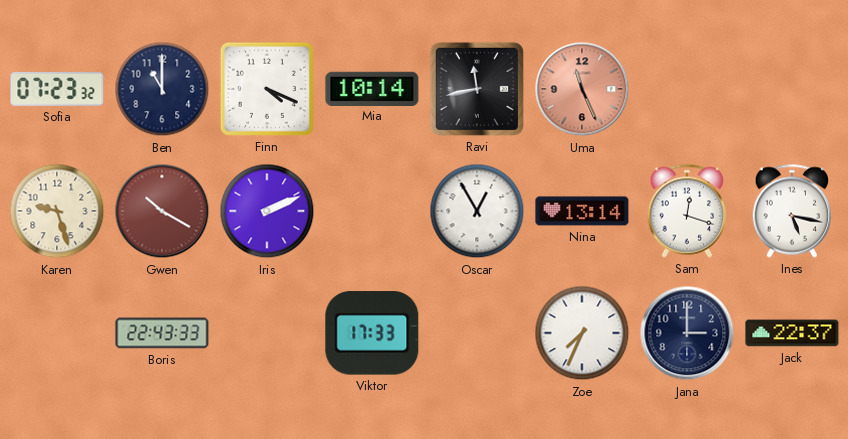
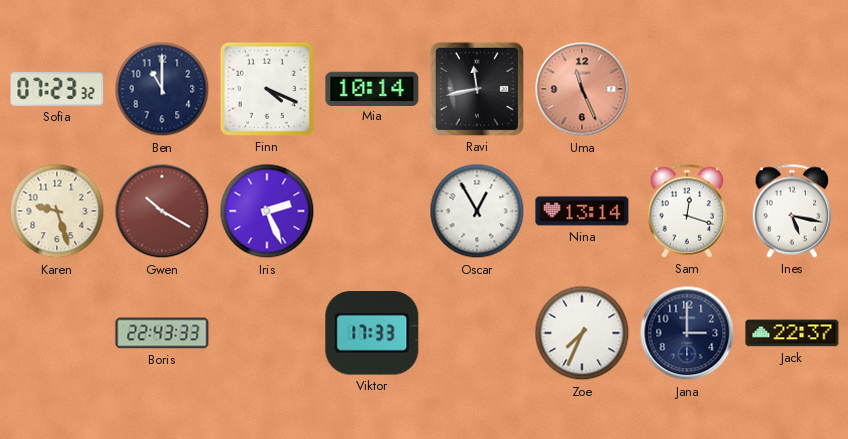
Iris: 2:11 -> 2:26 (267, 211)
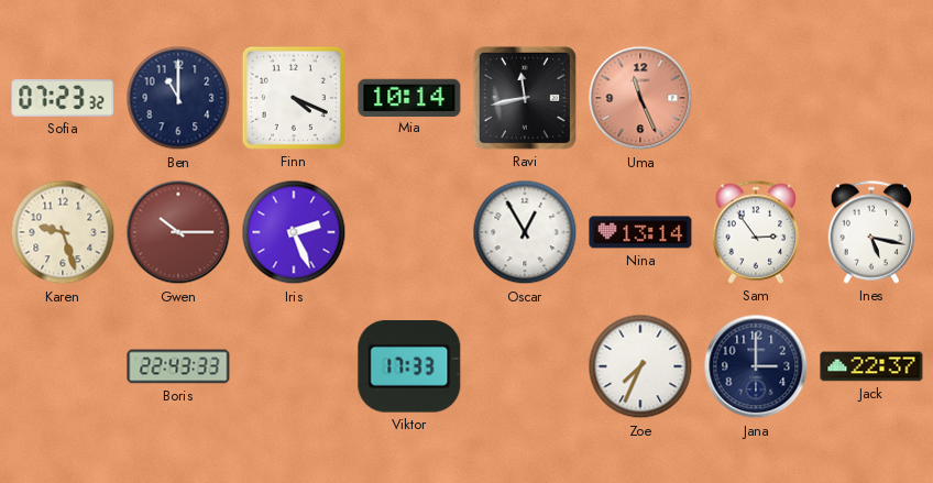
Gwen: 10:20 -> 10:15 (178, 232)
Sam: 12:18 -> 2:54 (756, 232)
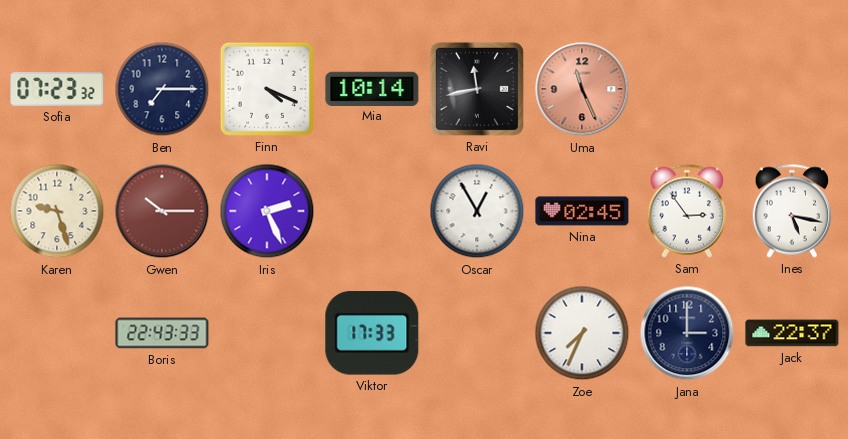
Ben: 11:00 -> 7:15 (162, 89)
Nina: 13:14 -> 02:45 (582, 211)
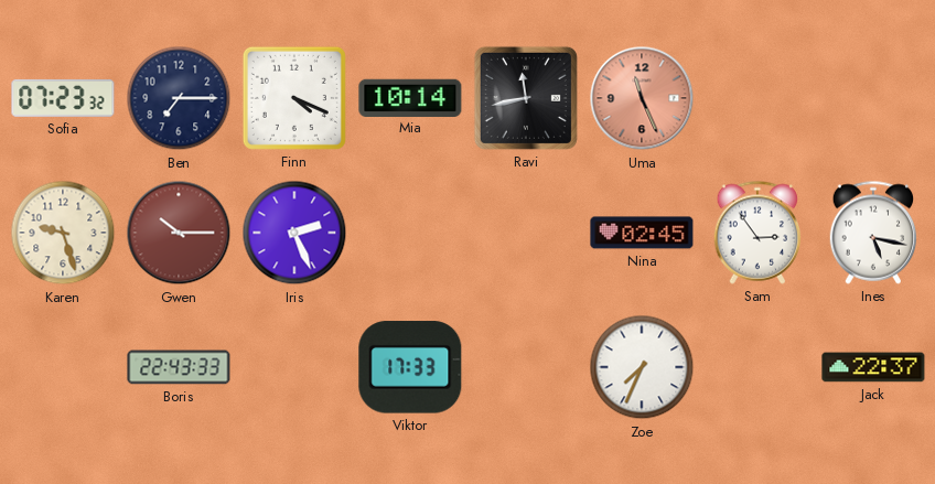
Oscar: 12:55 -> none (477, 211)
Jana: 3:00 -> none (687, 333)
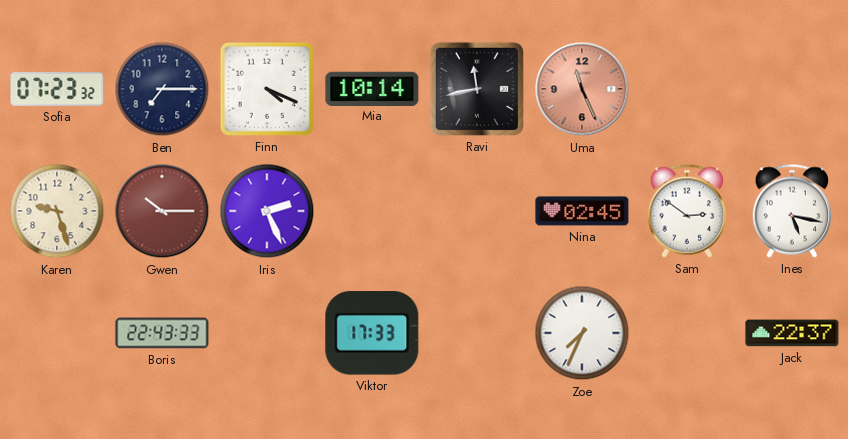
Sam: 2:54 -> 2:51 (687, 211)
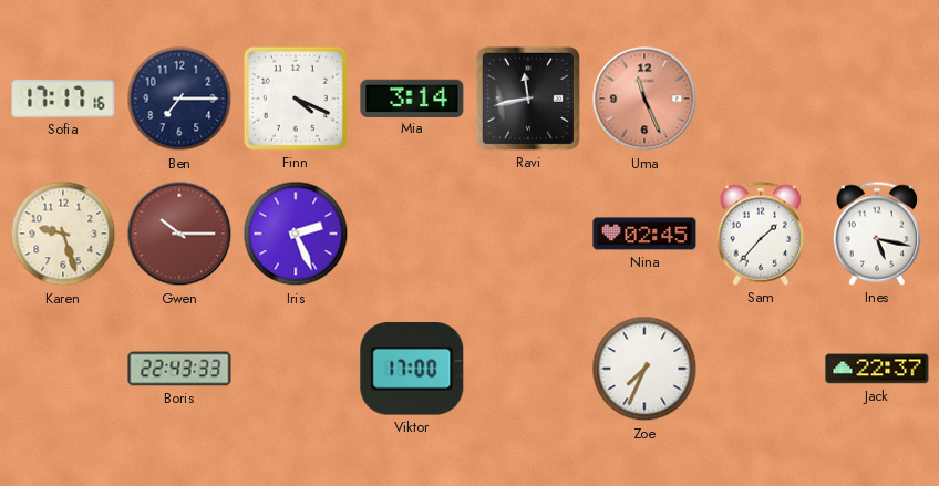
Sofia: 07:23 -> 17:17 (63, 99)
Mia: 10:14 -> 3:14 (412, 97)
Sam: 2:51 -> 1:37 (761, 234)
Viktor: 17:33 -> 17:00 (412, 369)
